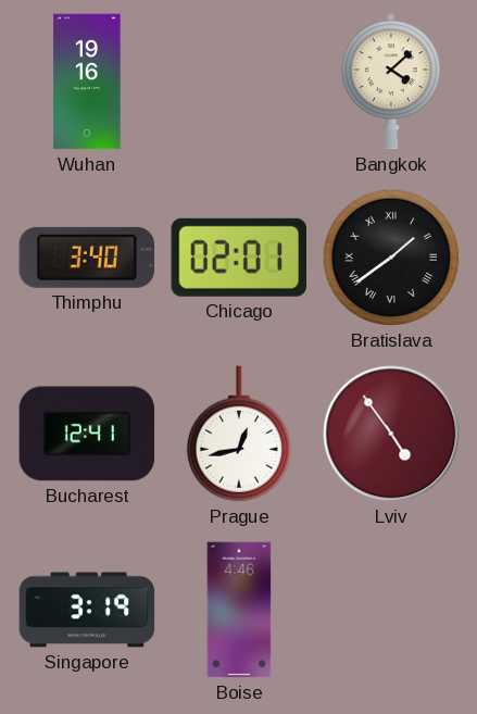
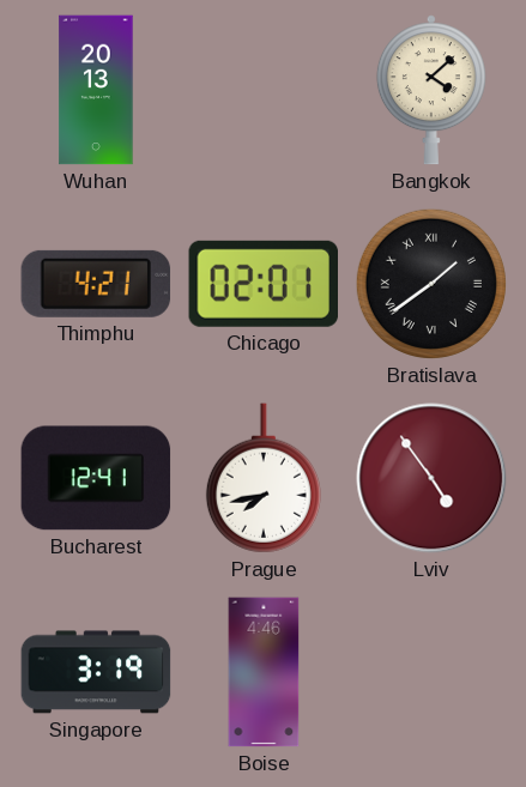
Wuhan: 19:16 -> 20:13 (96, 90)
Thimphu: 3:40 -> 4:21 (96, 284)
Prague: 12:43 -> 7:43 (264, 478)
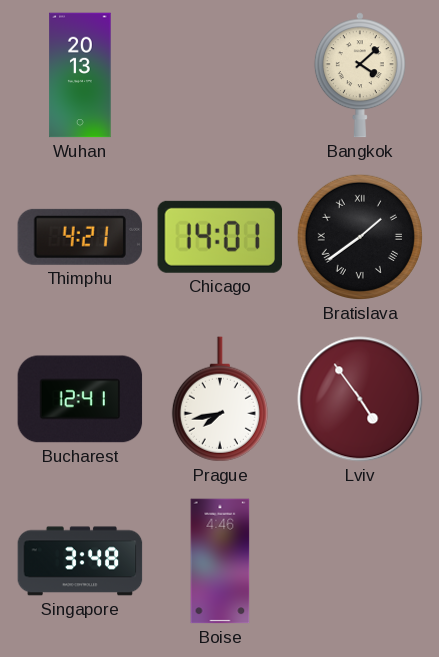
Chicago: 02:01 -> 14:01 (219, 237)
Singapore: 3:19 -> 3:48 (80, 561)
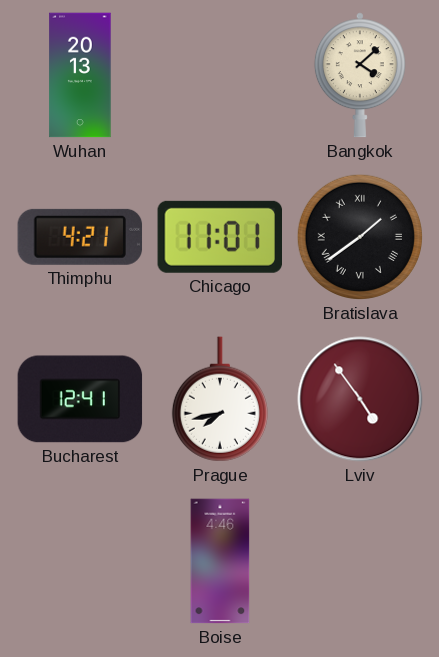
Chicago: 14:01 -> 11:01 (219, 237)
Singapore: 3:48 -> none (80, 561)
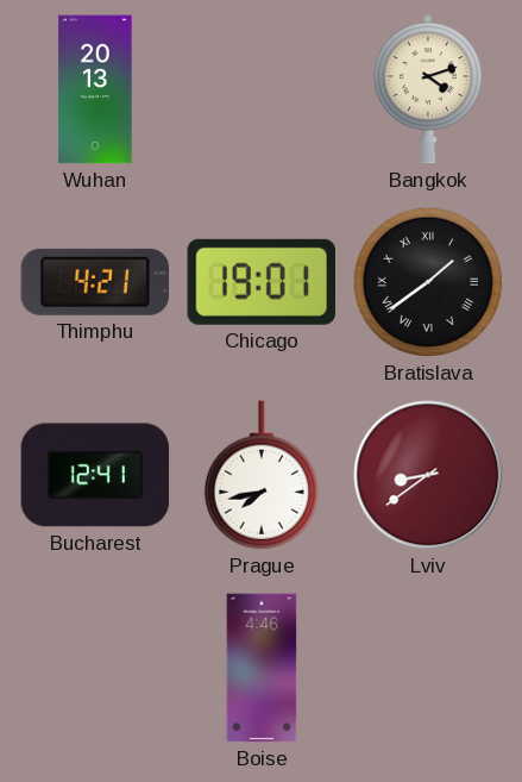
Bangkok: 4:08 -> 4:12 (428, 89)
Chicago: 11:01 -> 19:01 (260, 282)
Lviv: 4:54 -> 8:39 (428, 475)
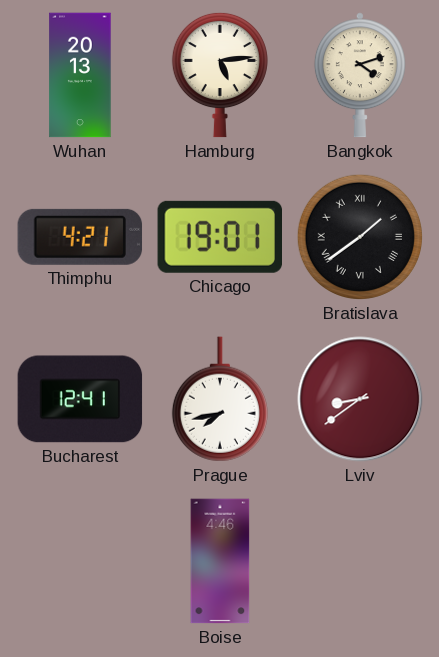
Hamburg: none -> 5:14 (220, 75)
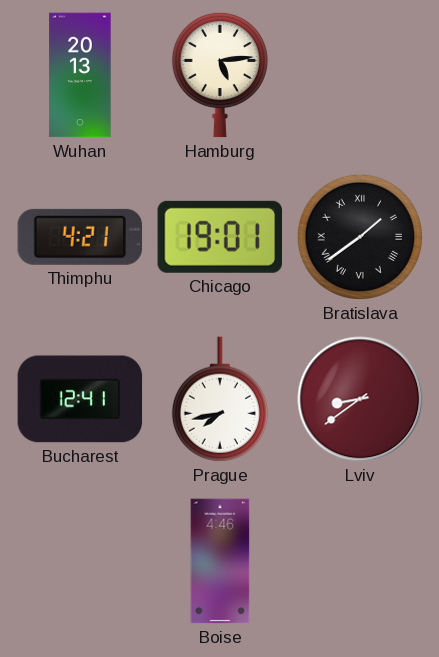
Bangkok: 4:12 -> none (360, 75)
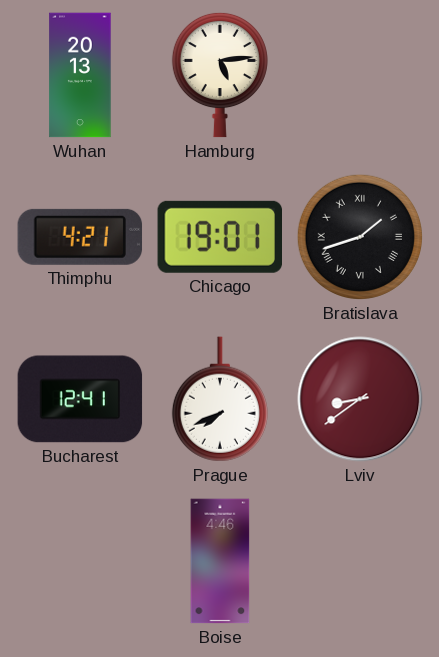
Bratislava: 1:39 -> 1:42 (360, 237)
Prague: 7:43 -> 7:41 (220, 399)
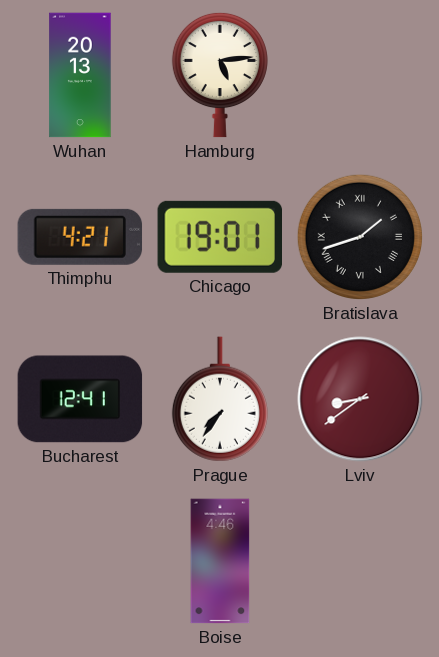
Prague: 7:41 -> 7:36 (220, 399)
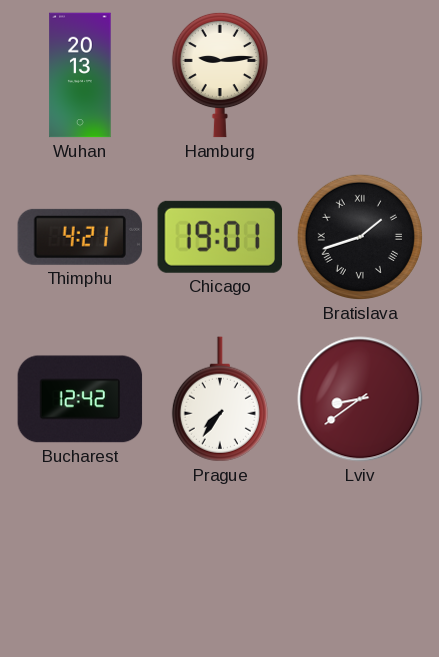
Hamburg: 5:14 -> 9:14 (220, 75)
Bucharest: 12:41 -> 12:42 (80, 399)
Boise: 4:46 -> none (220, 561)
